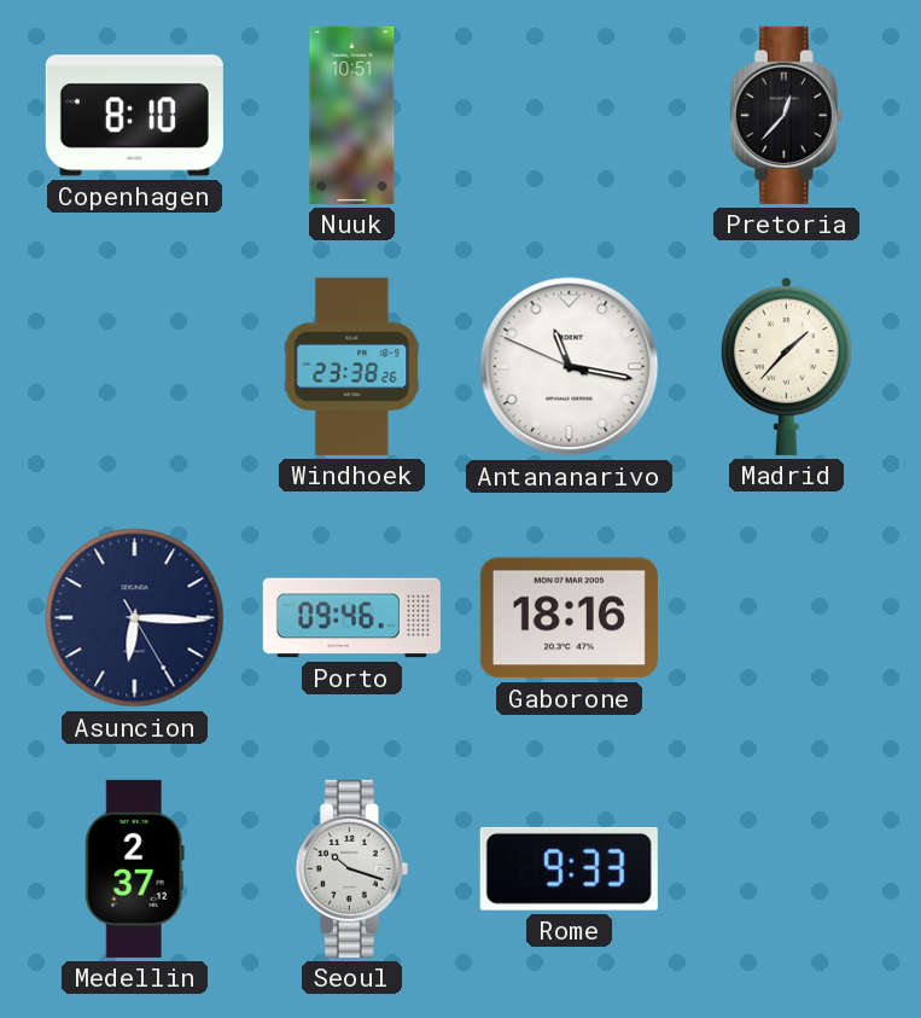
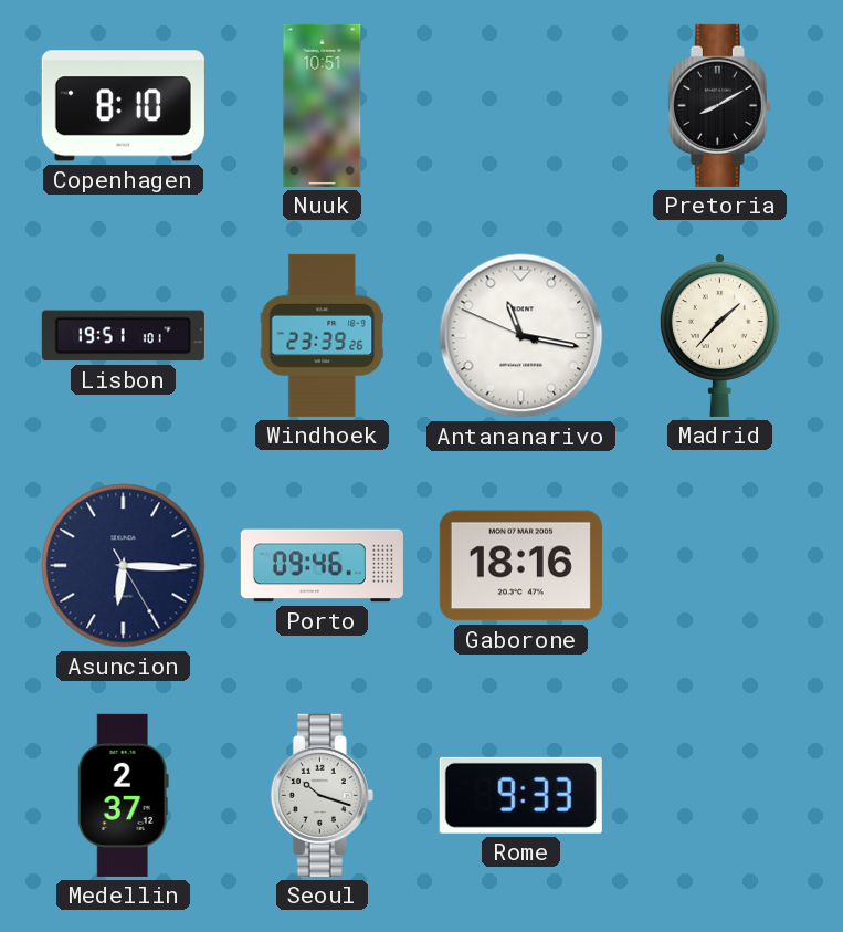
Pretoria: 12:37 -> 8:10 (719, 105)
Lisbon: none -> 19:51 (123, 336)
Windhoek: 23:38 -> 23:39 (323, 335)
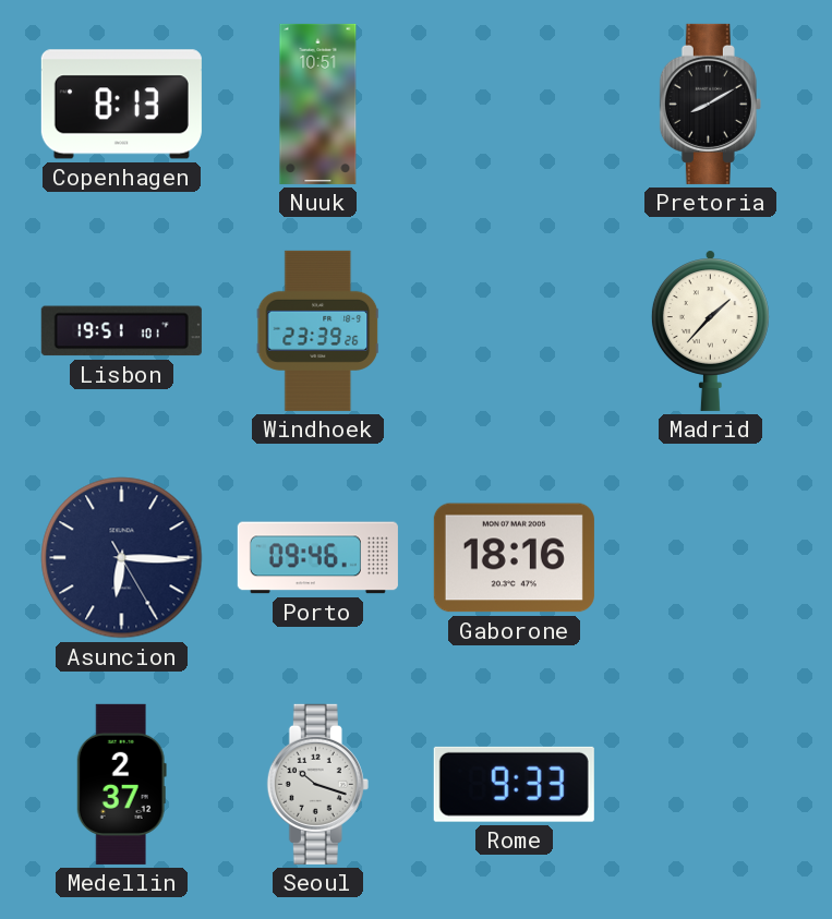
Copenhagen: 8:10 -> 8:13 (121, 105)
Antananarivo: 11:16 -> none (521, 336)
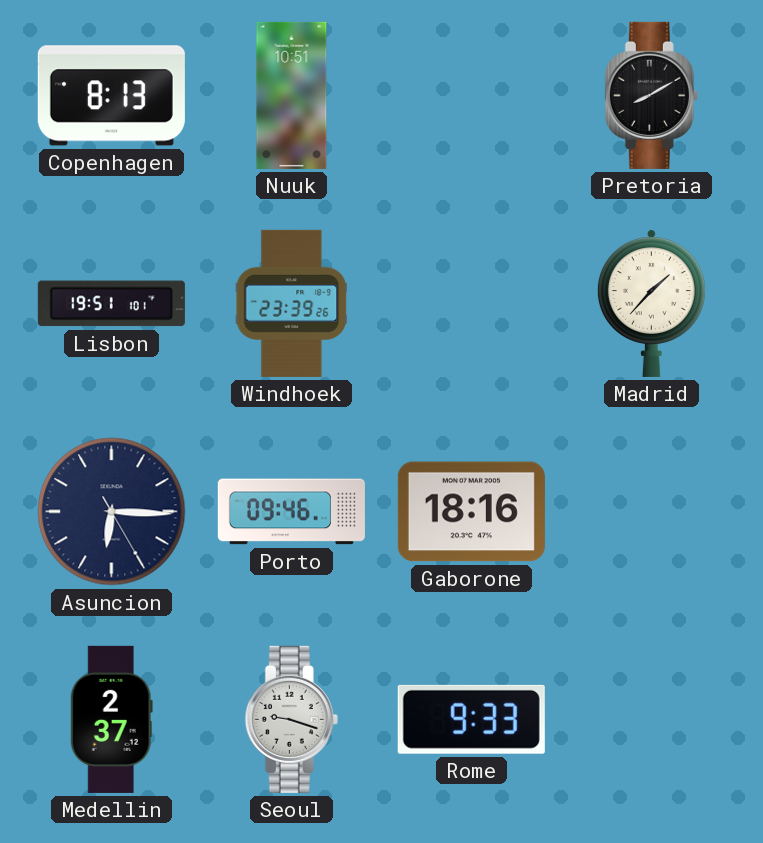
Seoul: 10:18 -> 9:18 (291, 719)
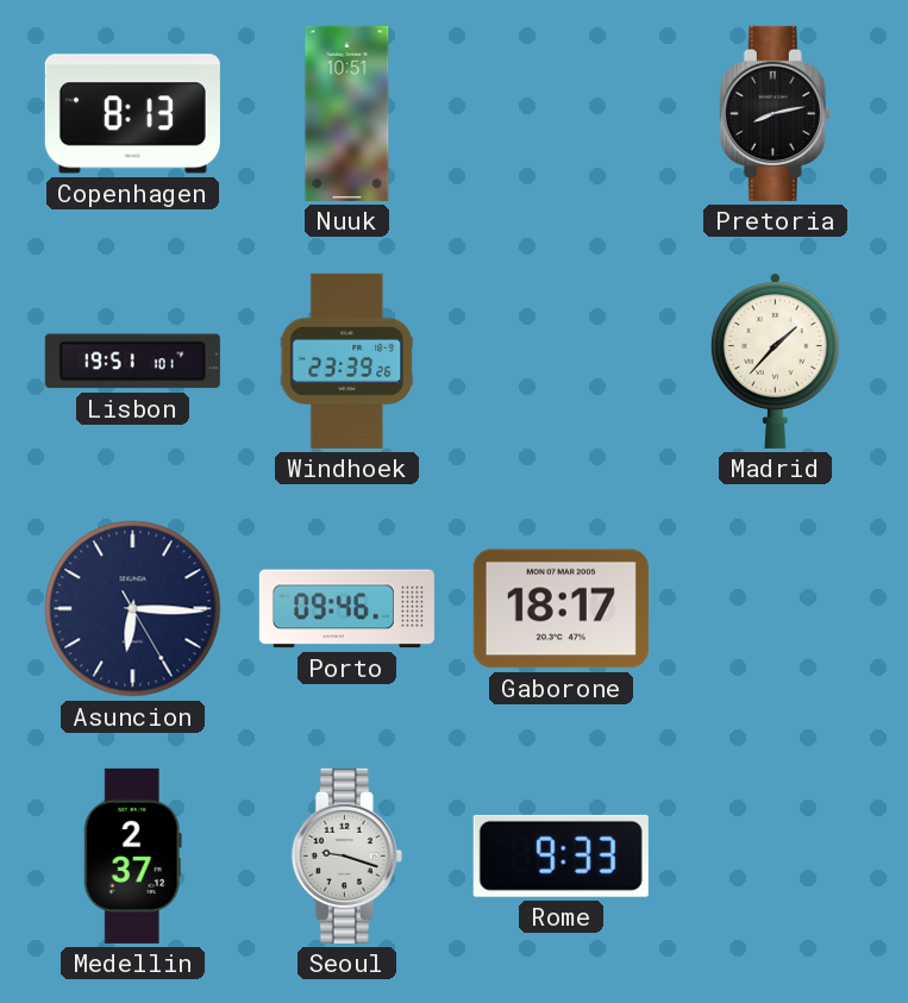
Pretoria: 8:10 -> 8:13 (775, 113)
Gaborone: 18:16 -> 18:17 (561, 609)
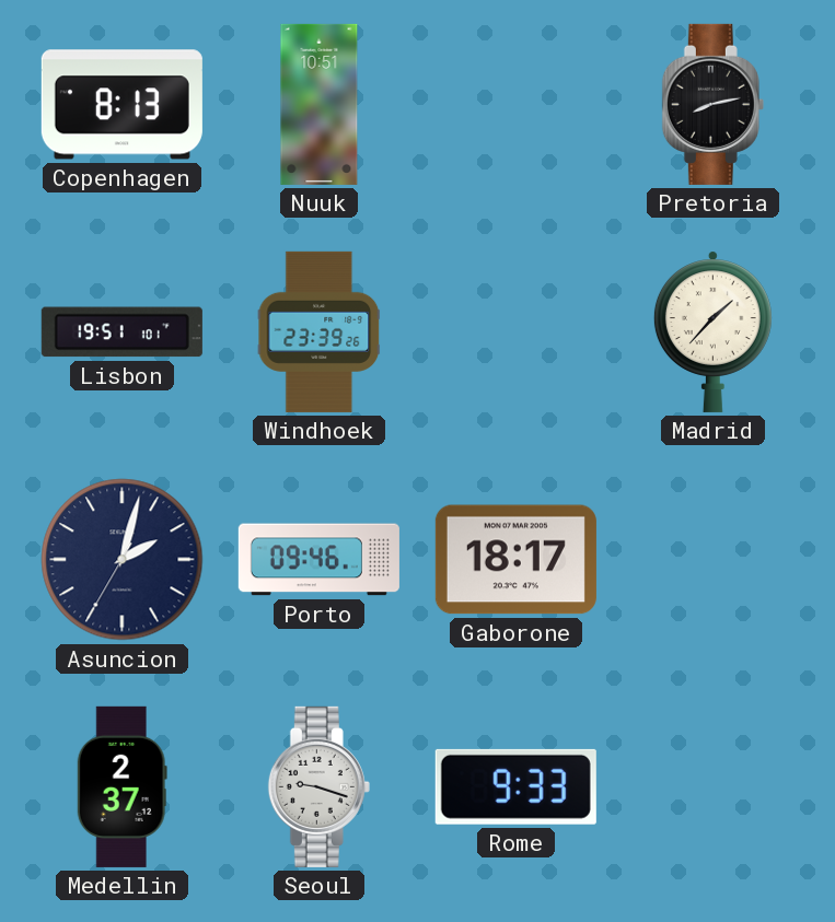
Asuncion: 6:15 -> 2:02 (123, 560)
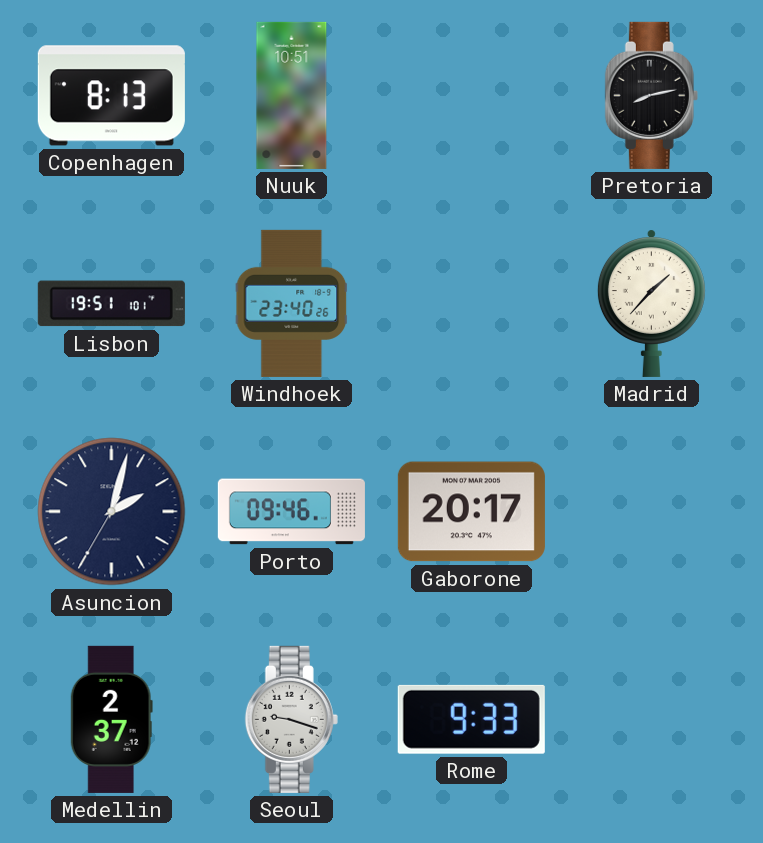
Windhoek: 23:39 -> 23:40 (292, 303)
Gaborone: 18:17 -> 20:17 (471, 512)
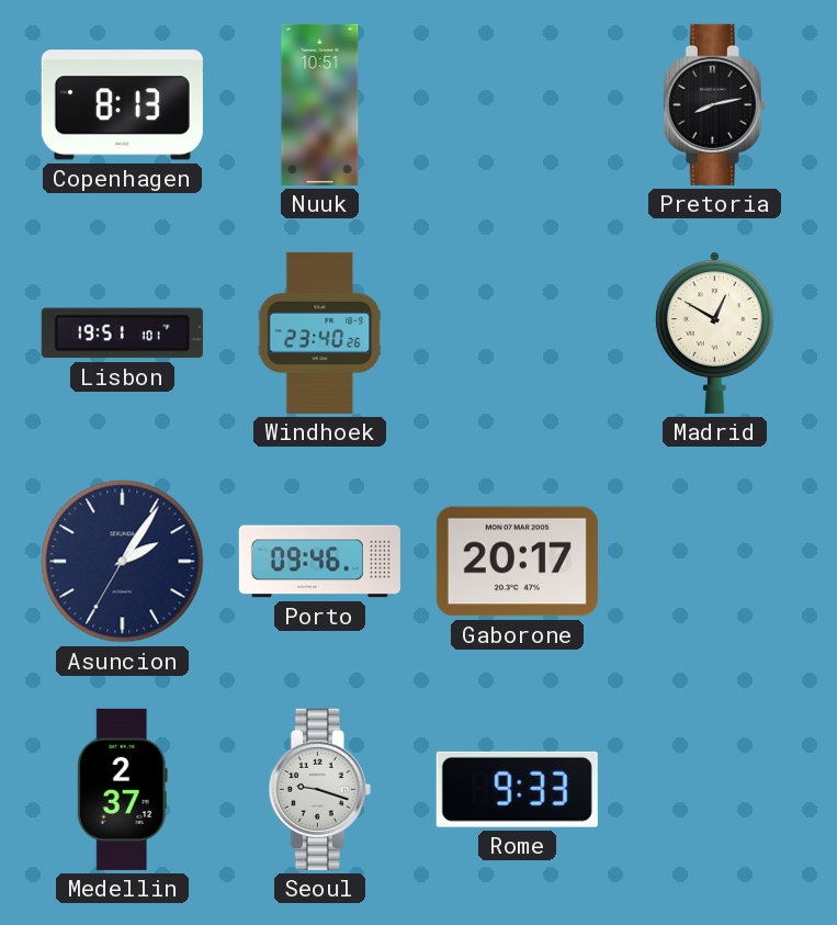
Madrid: 1:37 -> 12:50 (714, 332)
Asuncion: 2:02 -> 2:05 (123, 562)
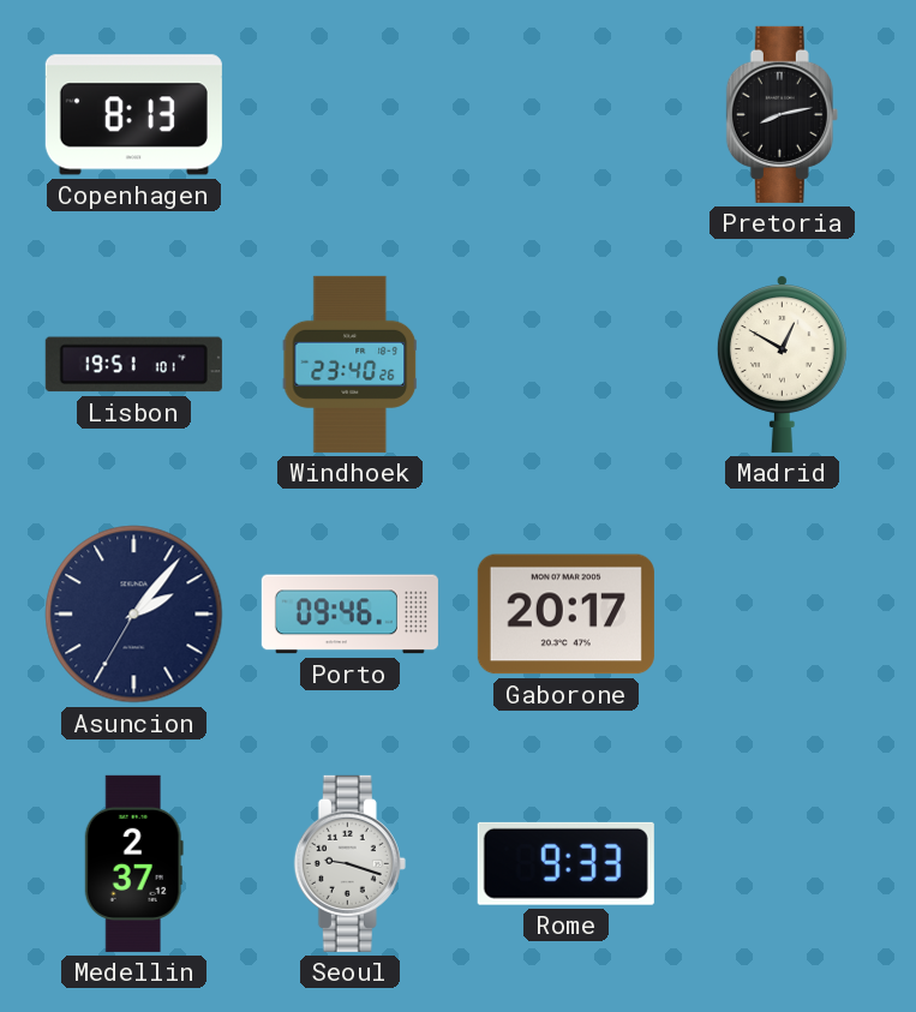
Nuuk: 10:51 -> none (320, 104)
Asuncion: 2:05 -> 2:06 (134, 615)
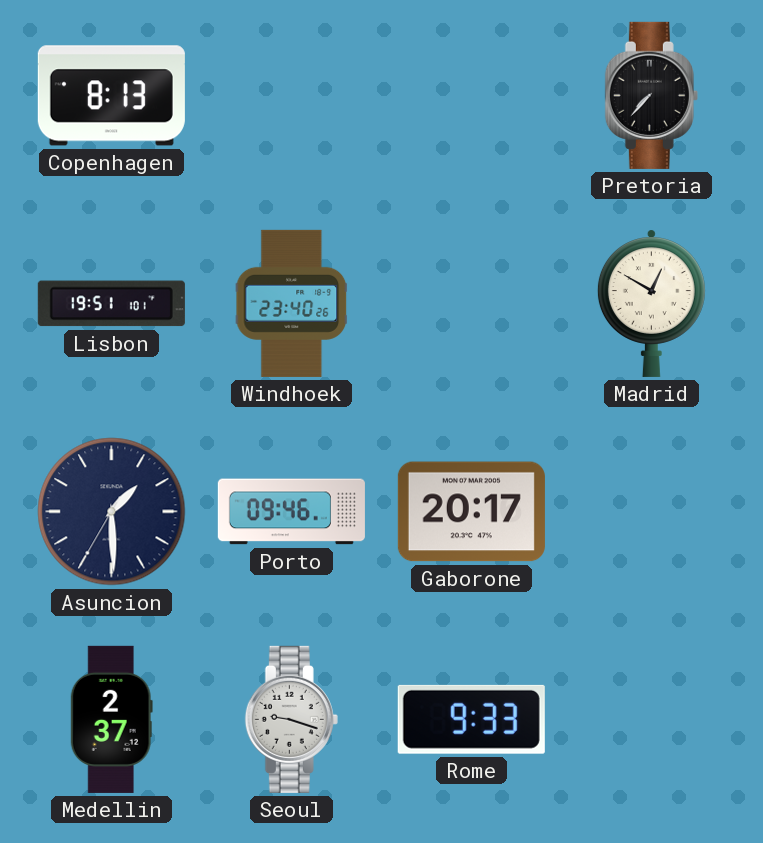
Pretoria: 8:13 -> 7:37 (651, 95)
Asuncion: 2:06 -> 1:29 (112, 512)
